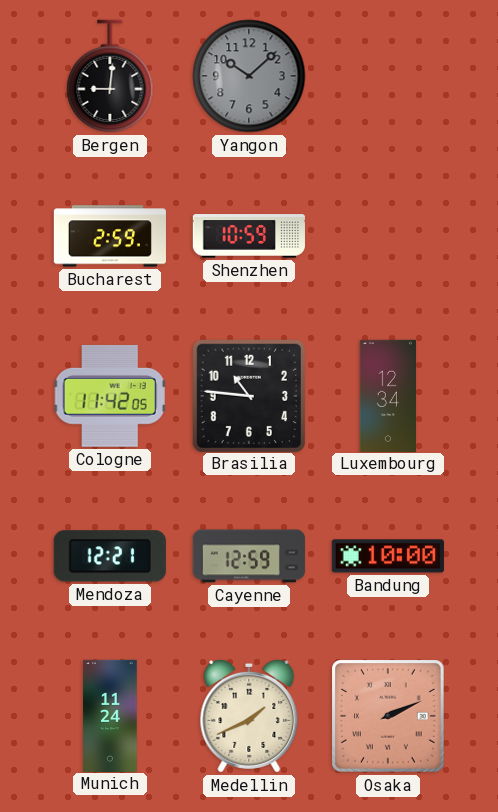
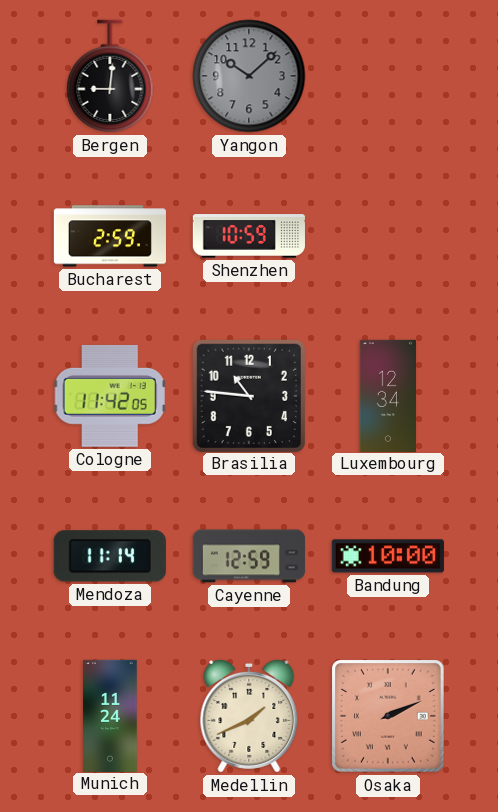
Mendoza: 12:21 -> 11:14 (110, 556)
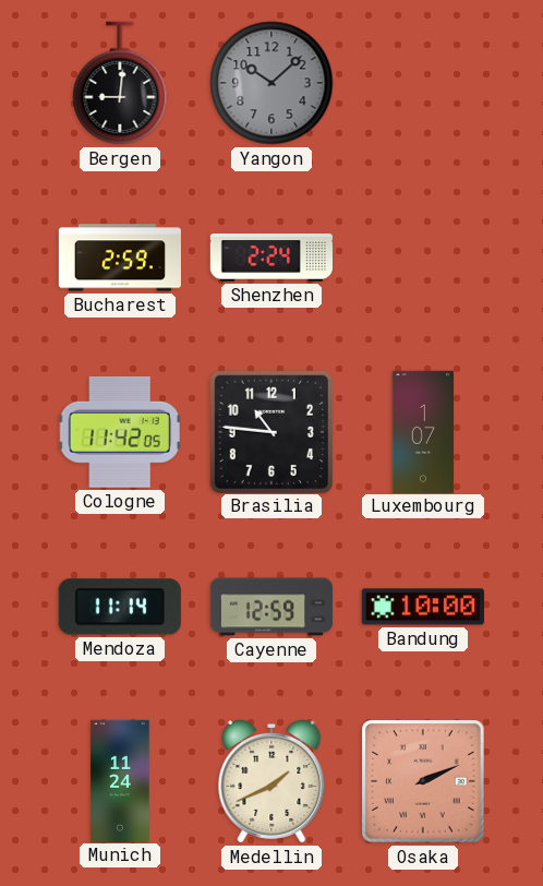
Shenzhen: 10:59 -> 2:24 (271, 258)
Luxembourg: 12:34 -> 1:07 (423, 431)
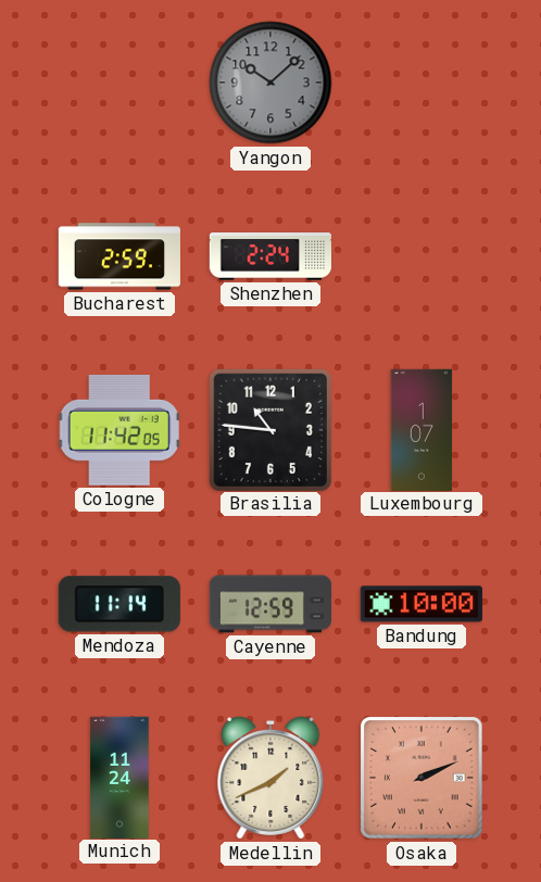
Bergen: 9:01 -> none (120, 83)
